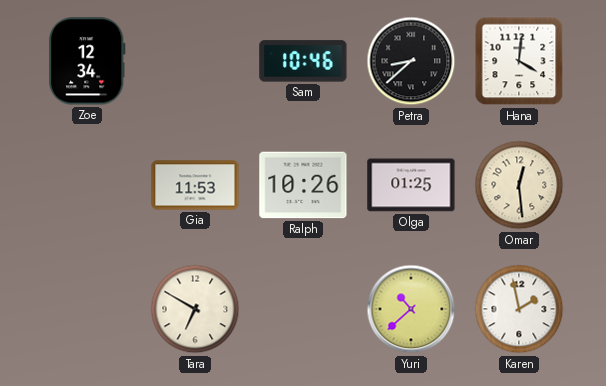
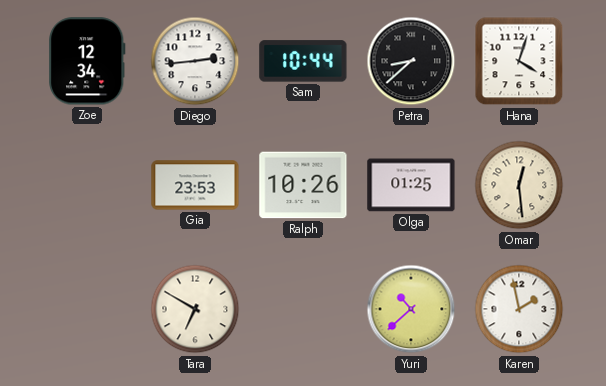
Diego: none -> 2:44 (195, 61)
Sam: 10:46 -> 10:44 (303, 61)
Hana: 4:01 -> 4:03 (519, 61)
Gia: 11:53 -> 23:53 (195, 185)
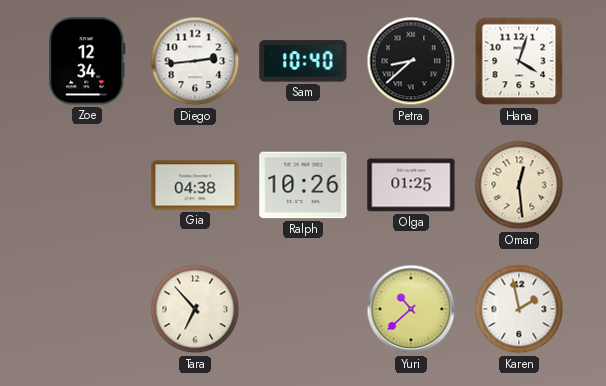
Sam: 10:44 -> 10:40 (303, 61)
Gia: 23:53 -> 04:38 (195, 185)
Tara: 6:50 -> 6:53 (195, 309)
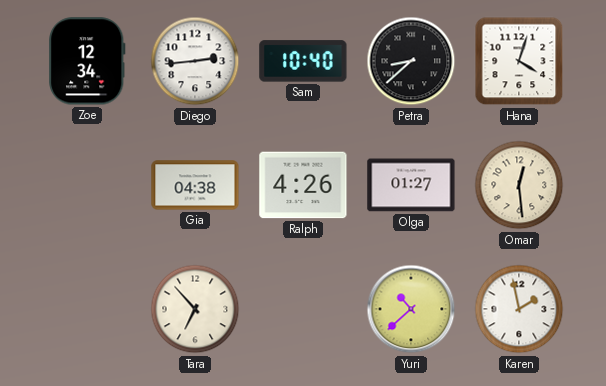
Ralph: 10:26 -> 4:26 (303, 185)
Olga: 01:25 -> 01:27 (411, 185)
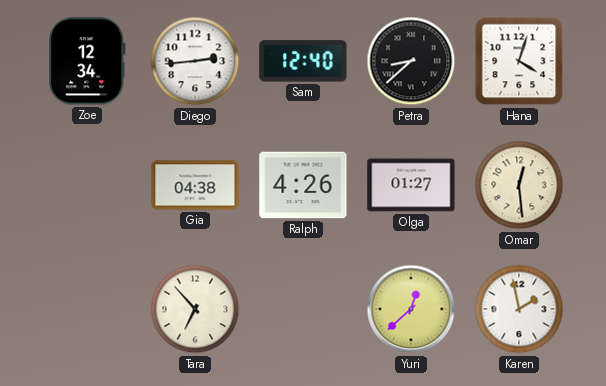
Sam: 10:40 -> 12:40 (303, 61)
Yuri: 10:38 -> 12:38 (411, 309)
